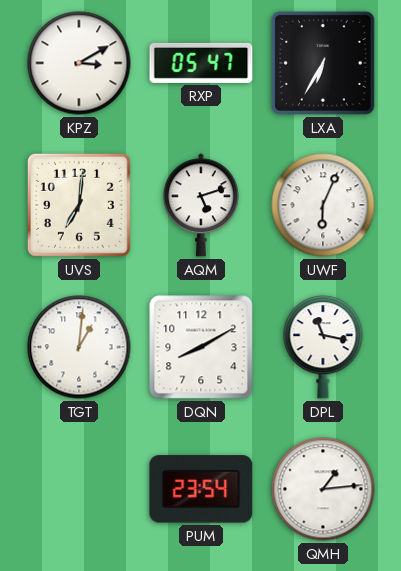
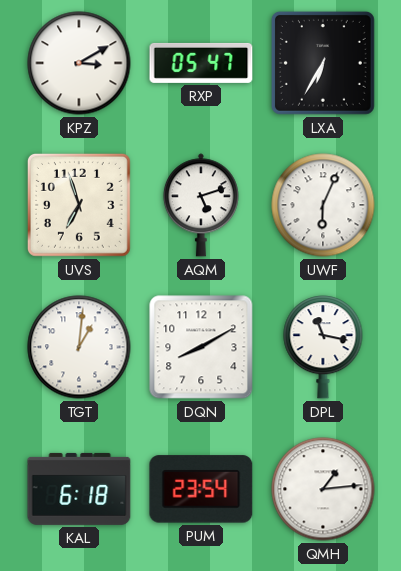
UVS: 7:01 -> 6:57 (79, 205)
KAL: none -> 6:18 (79, 489)
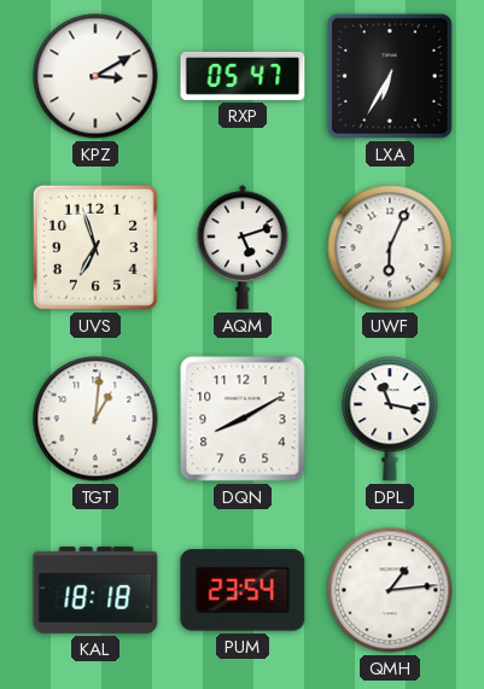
KAL: 6:18 -> 18:18 (95, 590)
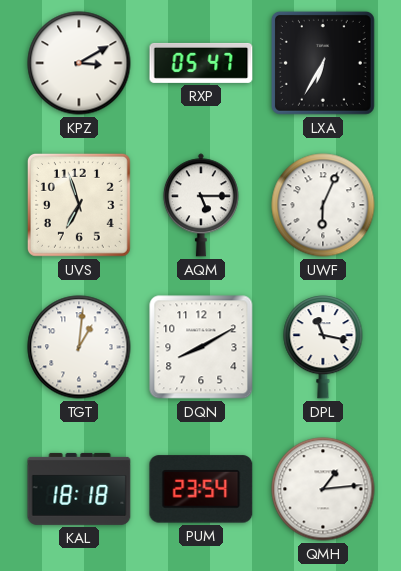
AQM: 5:12 -> 5:15 (201, 205)
